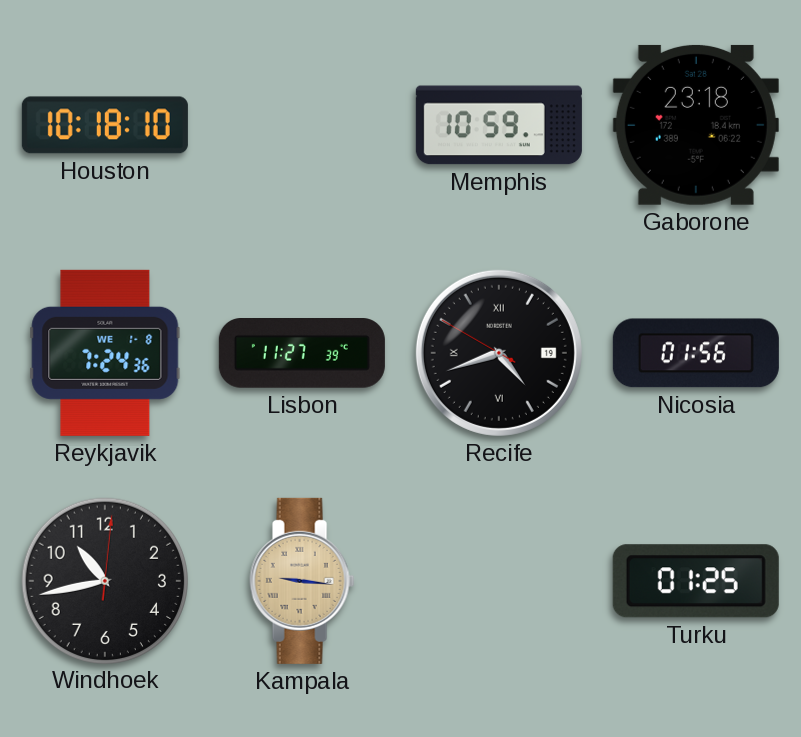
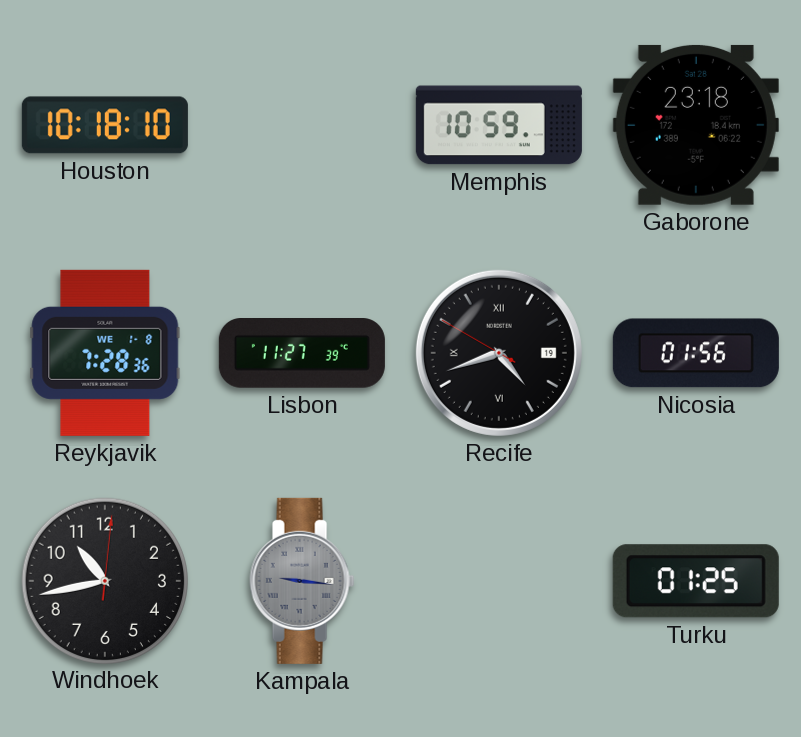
Reykjavik: 7:24 -> 7:28 (105, 353)
Kampala dial: champagne -> grey (302, 581)
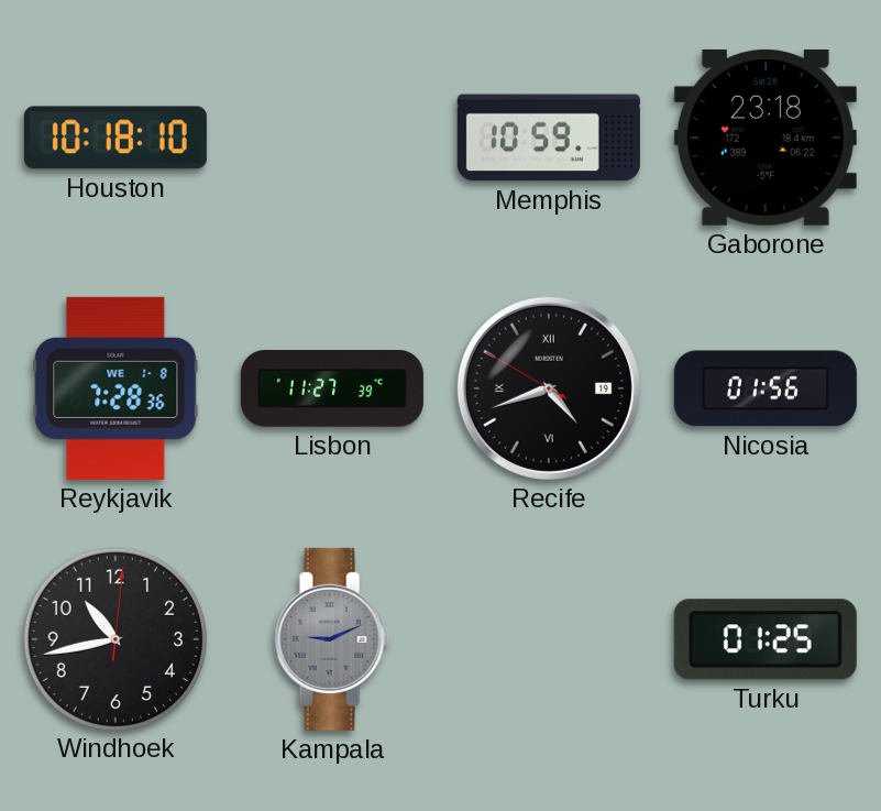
Kampala: 9:16 -> 9:11 (332, 639)
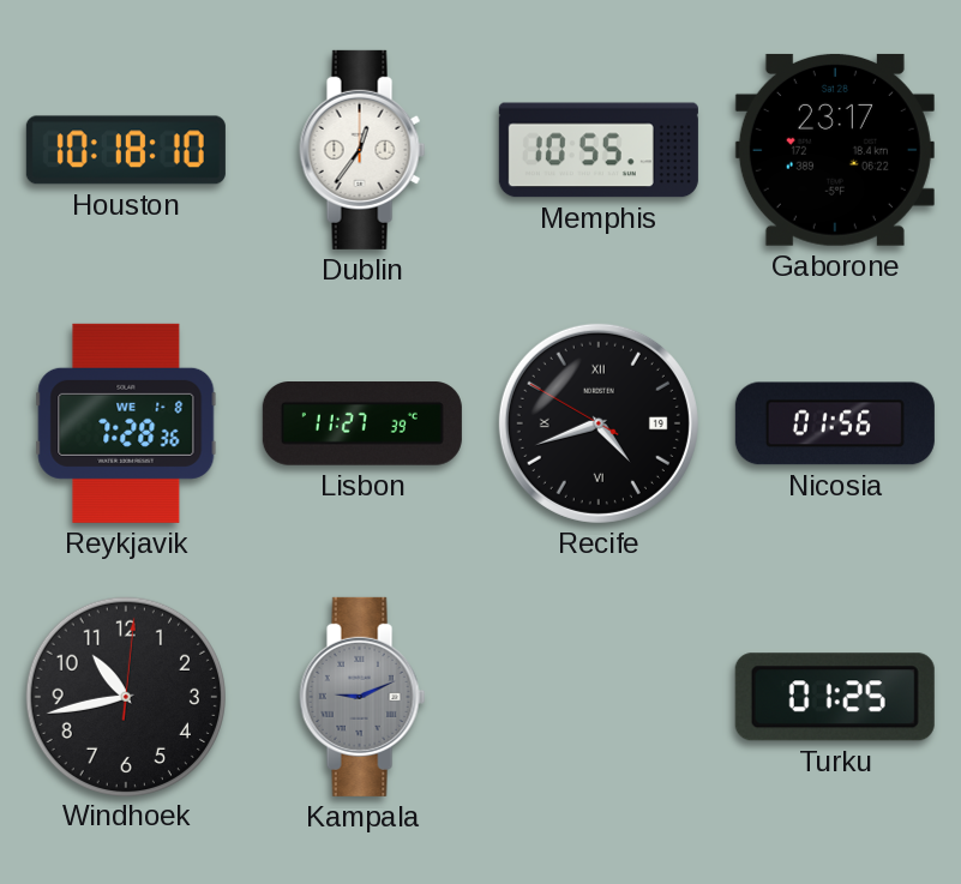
Dublin: none -> 12:36 (362, 150)
Memphis: 10:59 -> 10:55 (599, 150)
Gaborone: 23:18 -> 23:17 (835, 150)
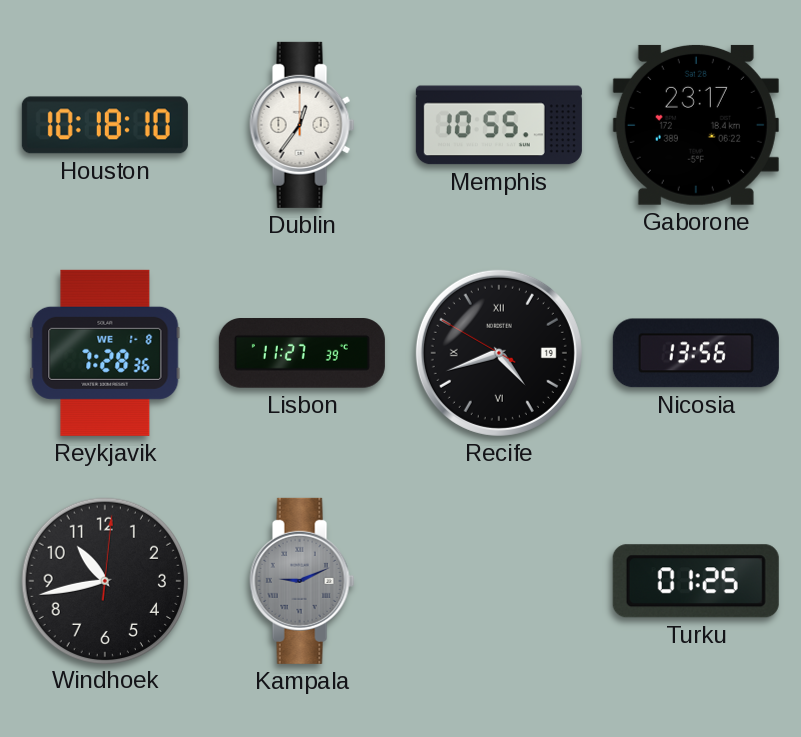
Nicosia: 01:56 -> 13:56 (696, 353)
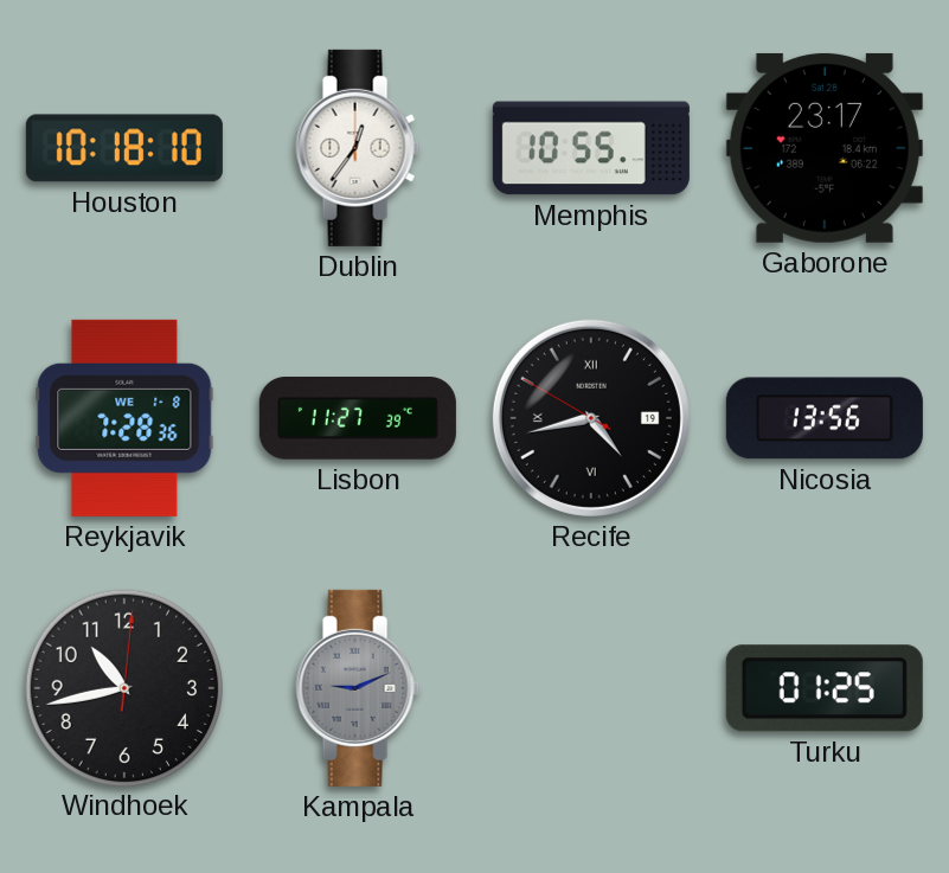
Recife: 4:41 -> 4:42 (591, 418)
